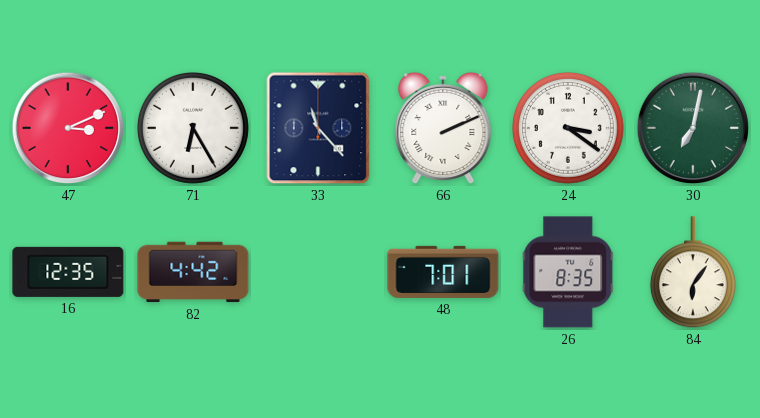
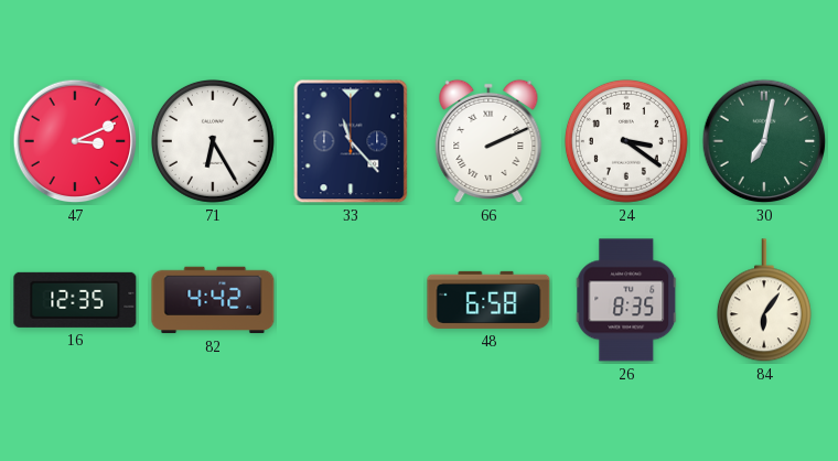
48: 7:01 -> 6:58 (488, 300)
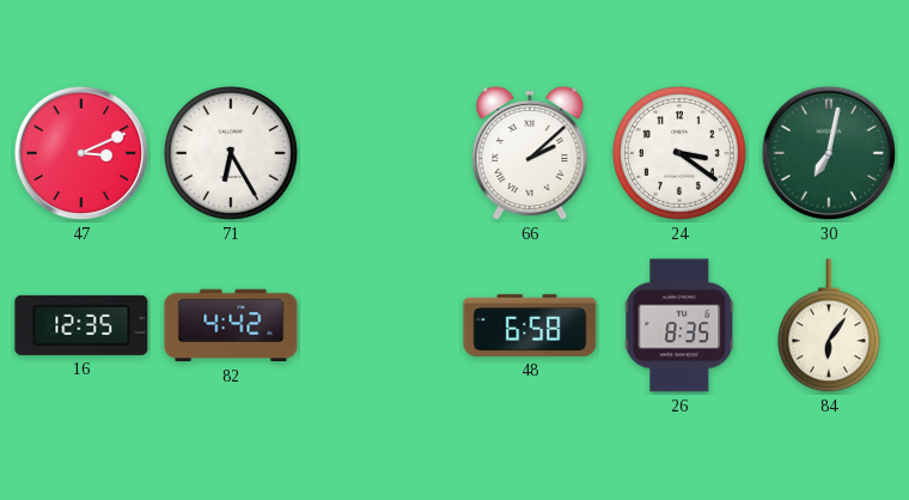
33: 11:23 -> none (351, 141)
66: 2:11 -> 2:08 (530, 153)
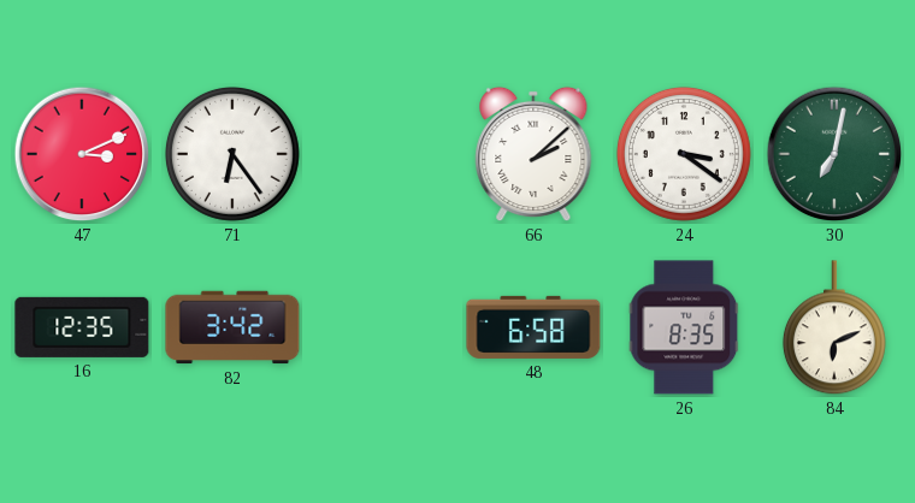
71: 6:25 -> 6:24 (232, 154)
82: 4:42 -> 3:42 (232, 327)
84: 6:06 -> 6:11 (834, 329)
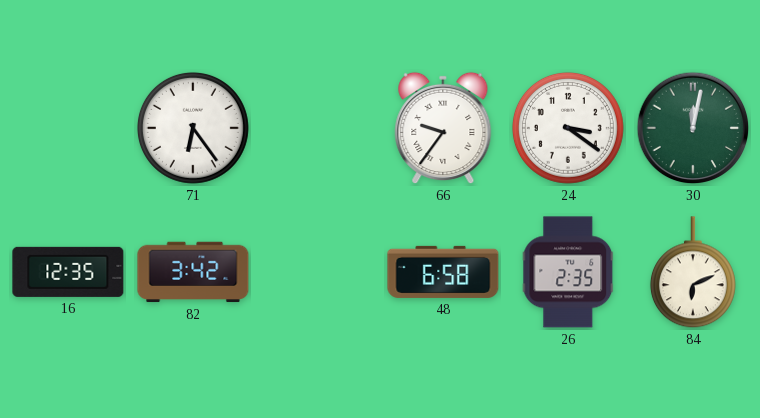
47: 3:11 -> none (82, 154)
66: 2:08 -> 9:36 (443, 128)
30: 7:02 -> 12:02 (693, 128)
26: 8:35 -> 2:35 (568, 272)
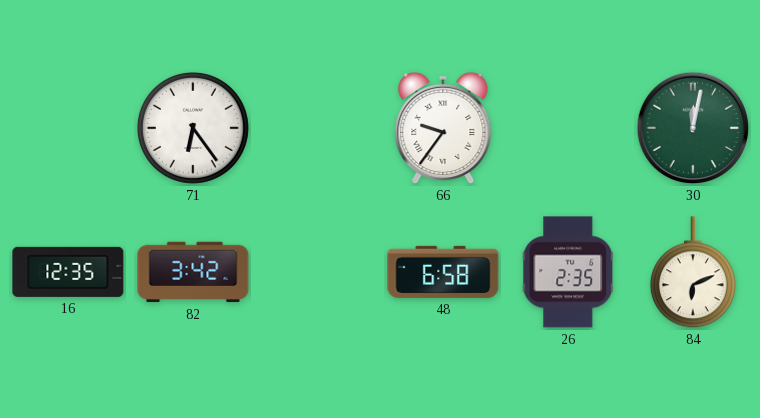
24: 3:21 -> none (568, 128)
